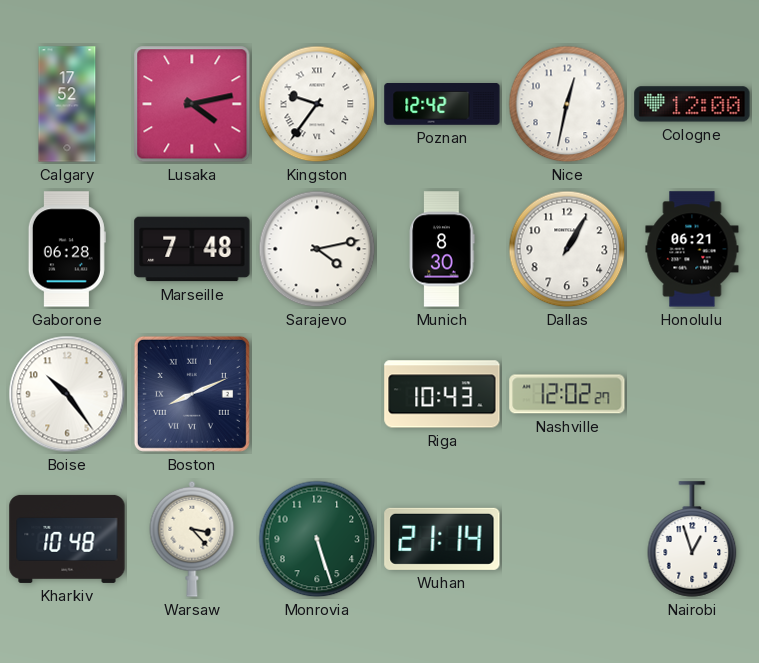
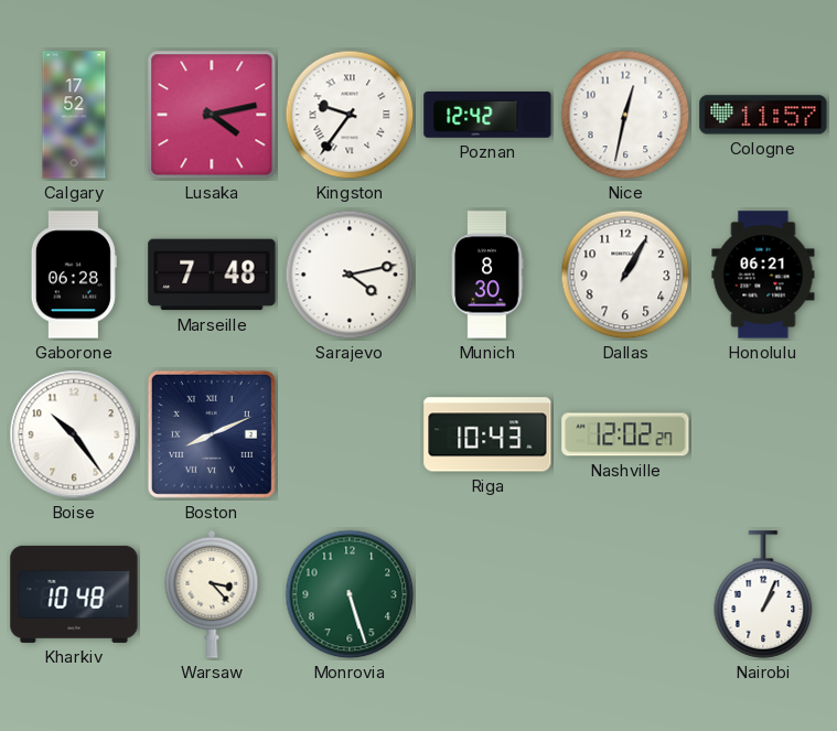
Cologne: 12:00 -> 11:57 (763, 115)
Wuhan: 21:14 -> none (442, 539)
Nairobi: 12:57 -> 1:04 (763, 594)
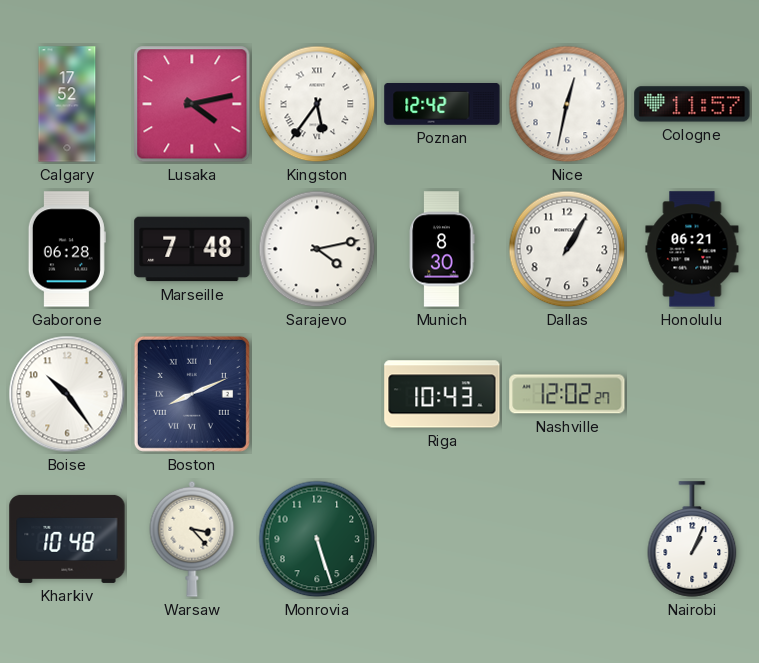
Kingston: 9:36 -> 5:36 (317, 104)
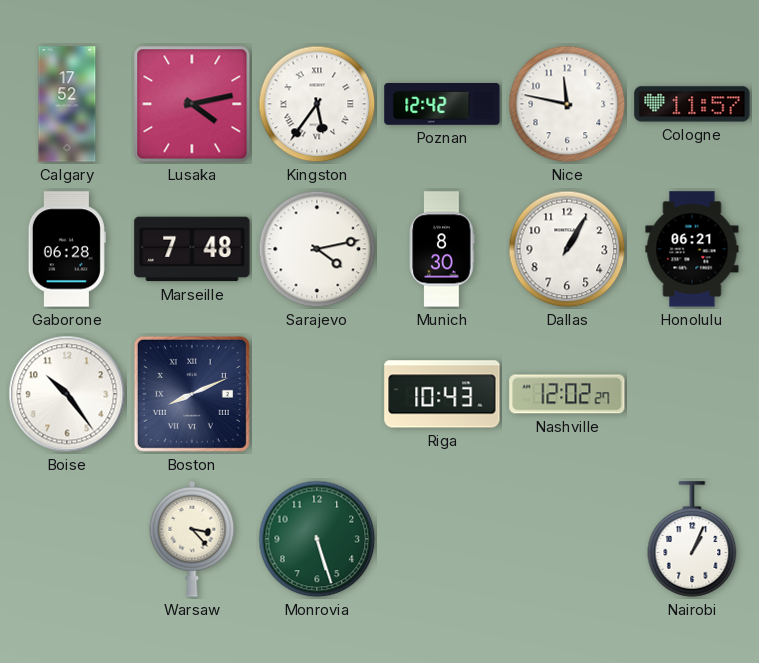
Nice: 12:32 -> 11:47 (567, 104)
Kharkiv: 10:48 -> none (67, 539)
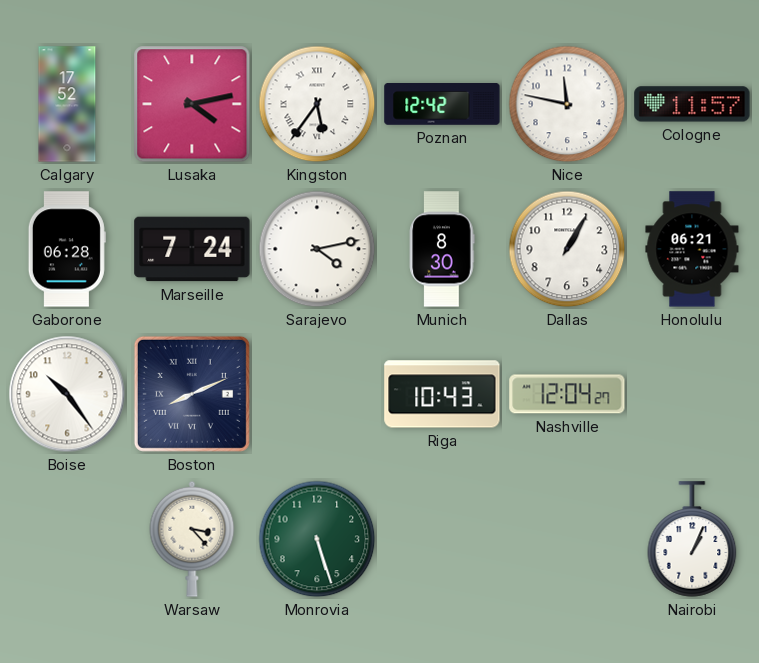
Marseille: 7:48 -> 7:24 (192, 249)
Nashville: 12:02 -> 12:04 (567, 394)
